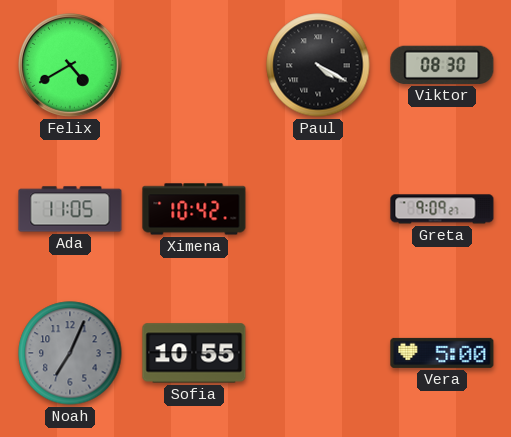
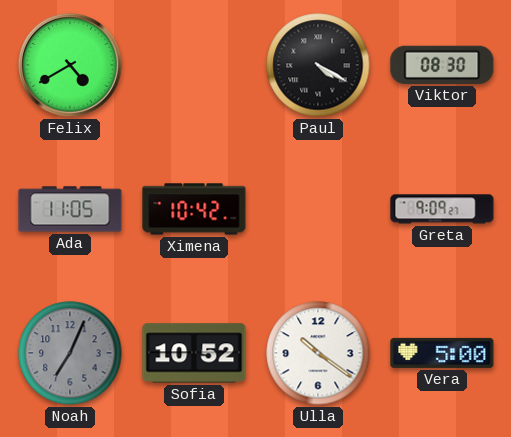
Sofia: 10:55 -> 10:52 (194, 353)
Ulla: none -> 10:21 (318, 353)
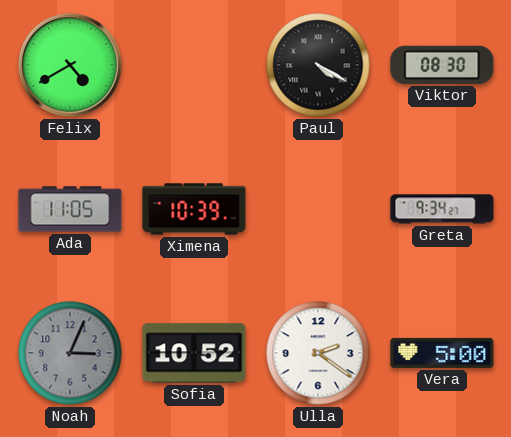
Ximena: 10:42 -> 10:39 (194, 209)
Greta: 9:09 -> 9:34 (442, 209)
Noah: 7:04 -> 3:04 (70, 353)
Ulla: 10:21 -> 2:21 (318, 353)
